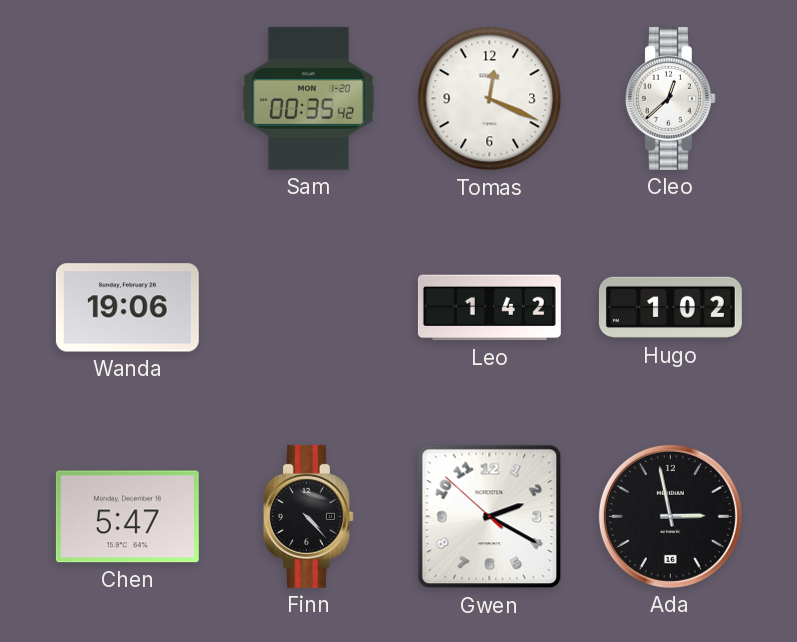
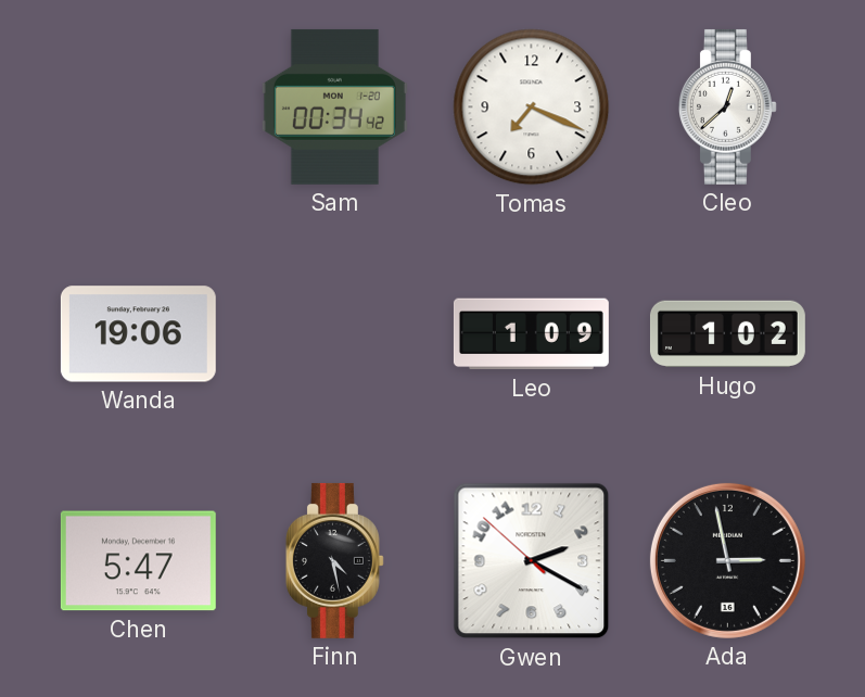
Sam: 00:35 -> 00:34 (334, 106)
Tomas: 12:19 -> 7:19 (532, 107)
Leo: 1:42 -> 1:09 (531, 334)
Finn: 4:23 -> 4:28 (334, 560)
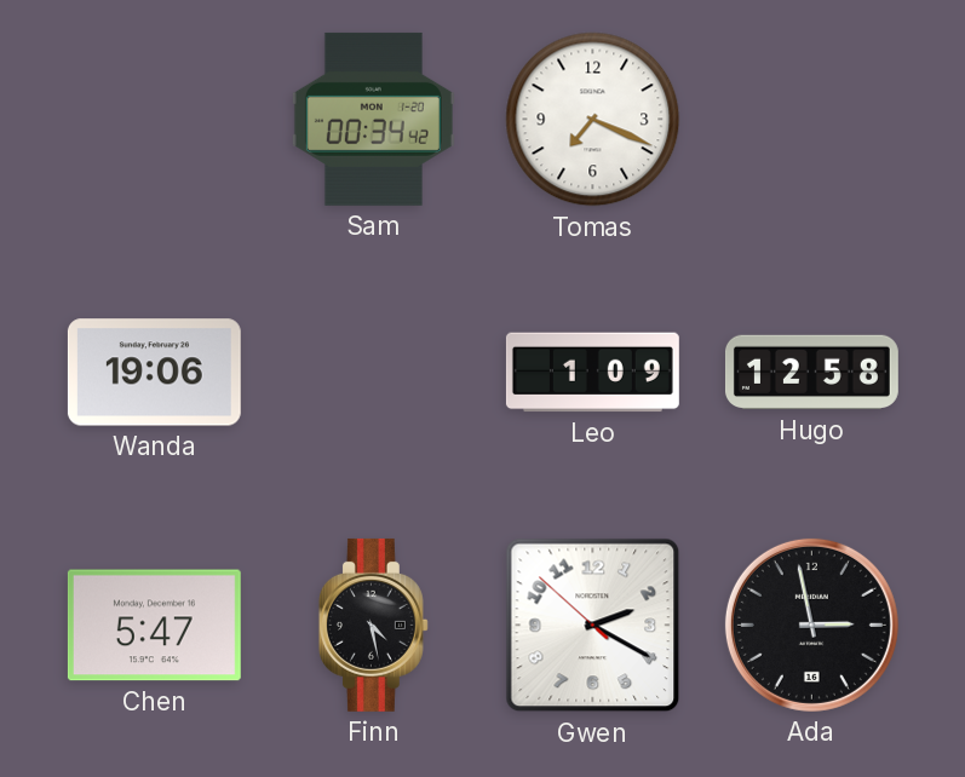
Cleo: 12:38 -> none (727, 106)
Hugo: 1:02 -> 12:58 (811, 373)
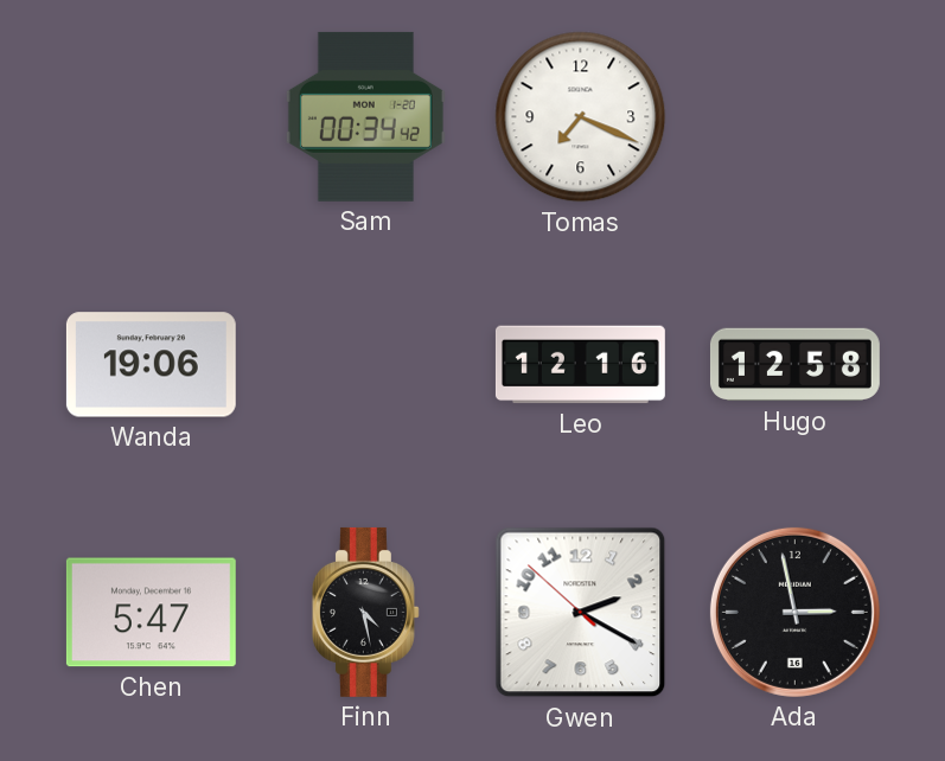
Leo: 1:09 -> 12:16 (580, 365)
